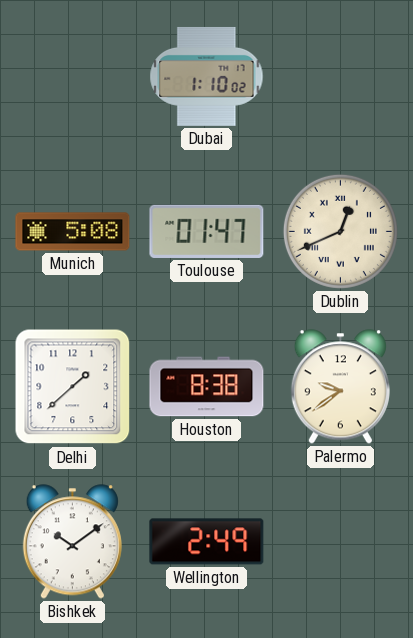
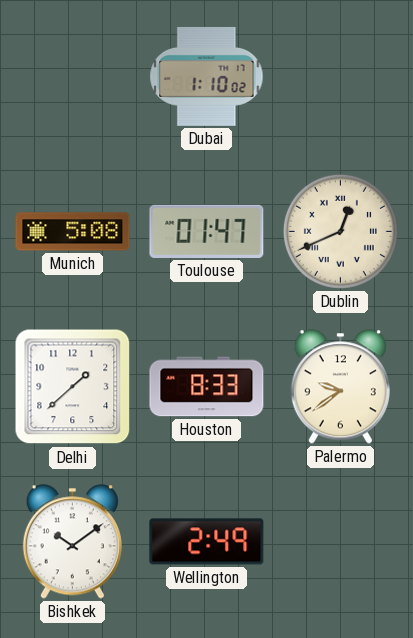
Houston: 8:38 -> 8:33 (207, 387)
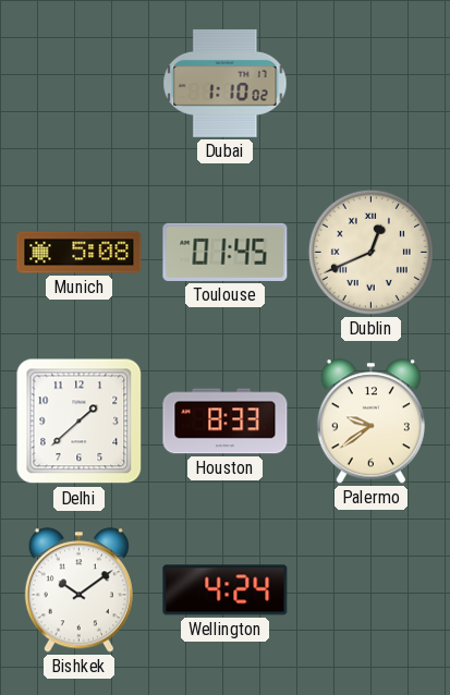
Toulouse: 01:47 -> 01:45 (226, 252)
Wellington: 2:49 -> 4:24 (226, 590)
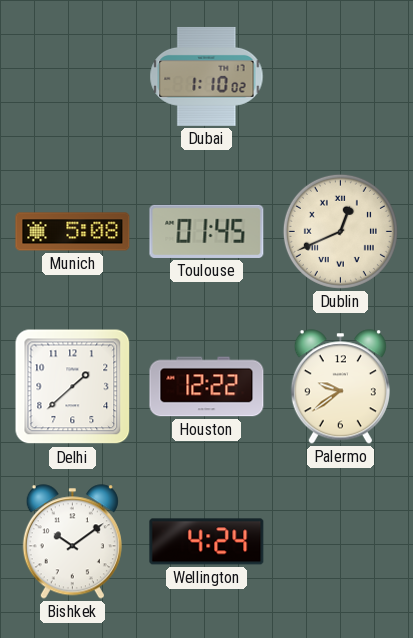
Houston: 8:33 -> 12:22 (207, 387)
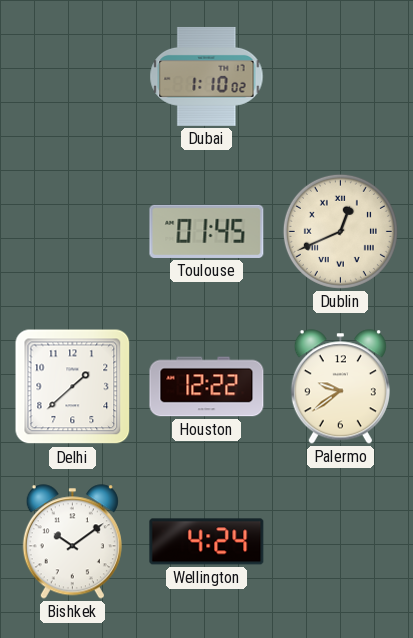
Munich: 5:08 -> none (73, 232)
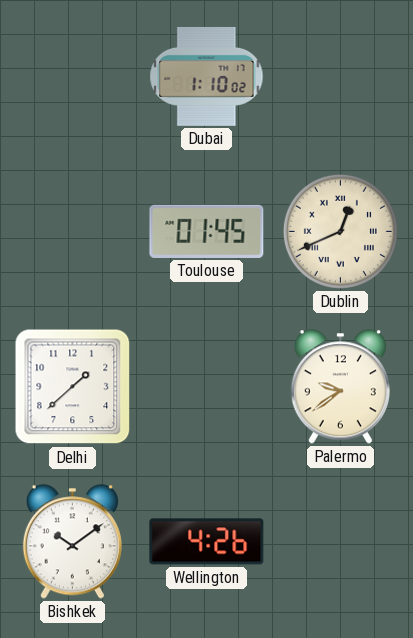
Houston: 12:22 -> none (207, 387)
Wellington: 4:24 -> 4:26 (207, 542)
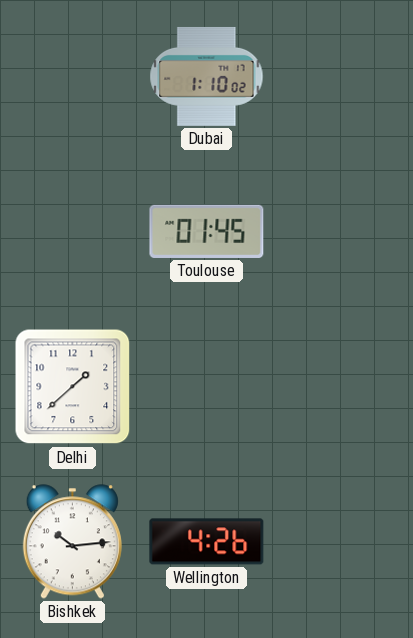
Dublin: 12:41 -> none (340, 231)
Palermo: 9:39 -> none (340, 387)
Bishkek: 10:09 -> 10:14 (72, 542)
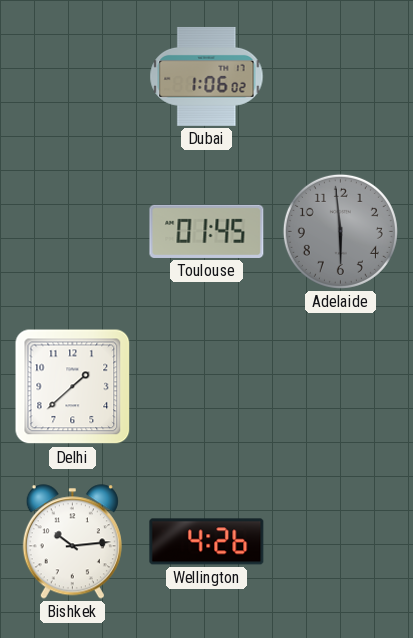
Dubai: 1:10 -> 1:06 (207, 76)
Adelaide: none -> 5:59 (340, 231)
